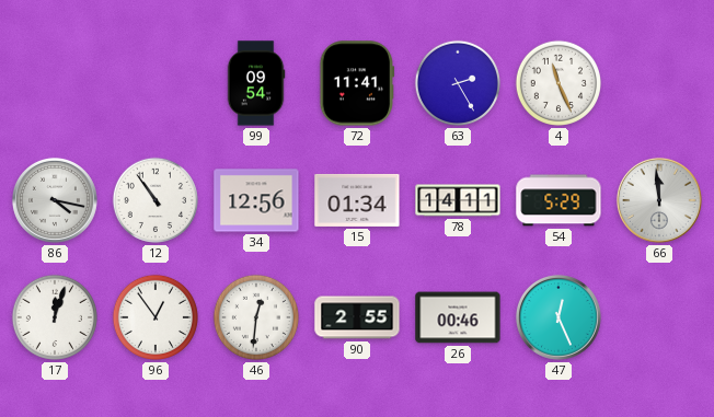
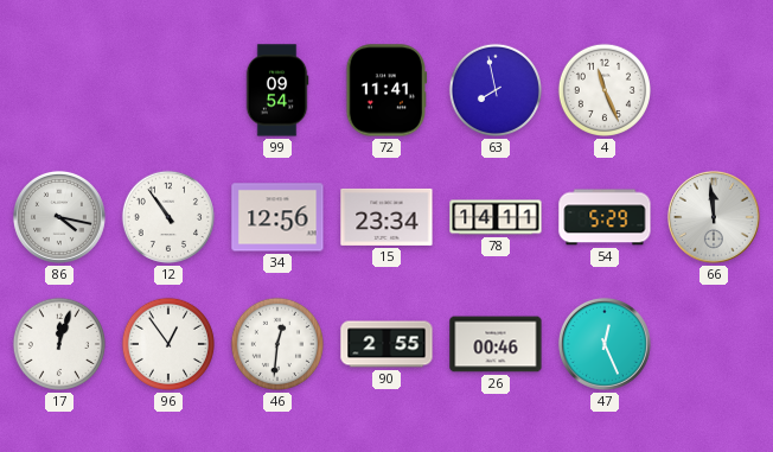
63: 2:25 -> 7:58 (496, 90)
15: 01:34 -> 23:34 (386, 217)
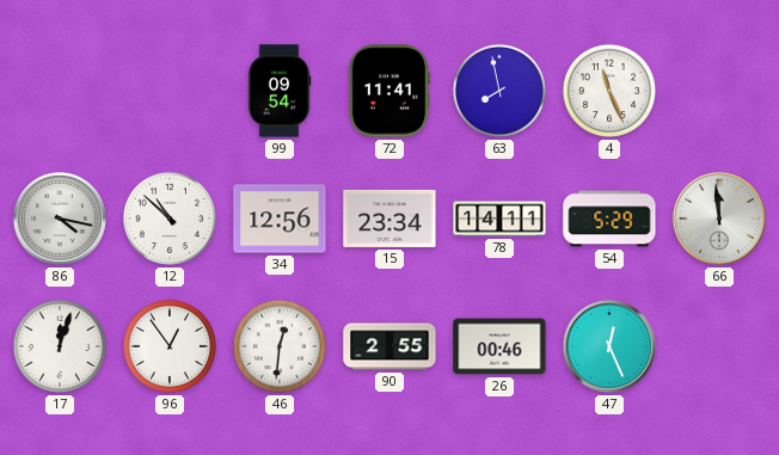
12: 10:54 -> 10:52 (170, 219)
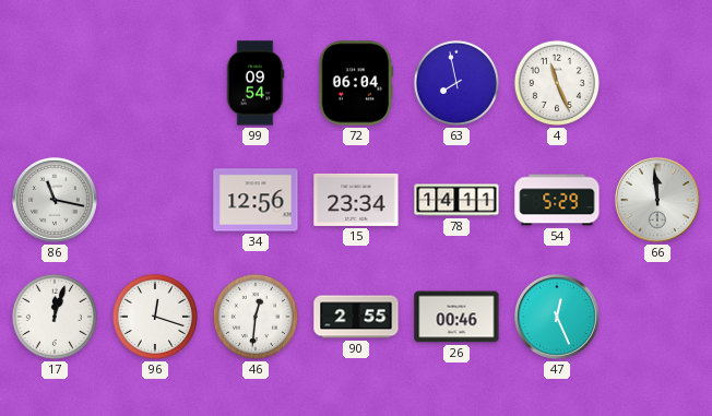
72: 11:41 -> 06:04 (356, 83)
86: 4:17 -> 11:17 (55, 200)
12: 10:52 -> none (170, 219)
96: 12:54 -> 12:18 (155, 317)
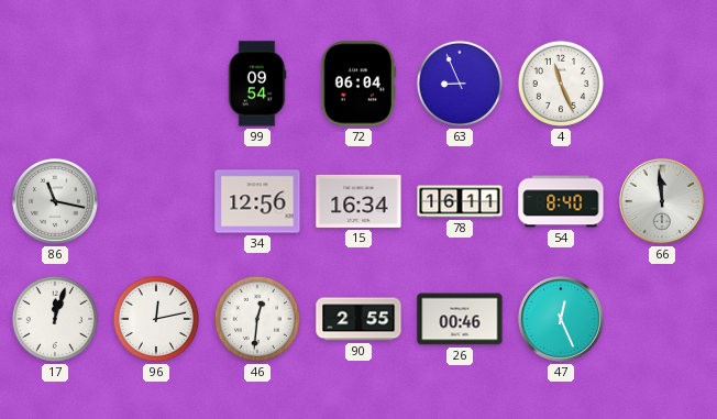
63: 7:58 -> 8:56 (460, 84)
15: 23:34 -> 16:34 (358, 201)
78: 14:11 -> 16:11 (460, 201)
54: 5:29 -> 8:40 (561, 201)
96: 12:18 -> 12:13 (156, 319)
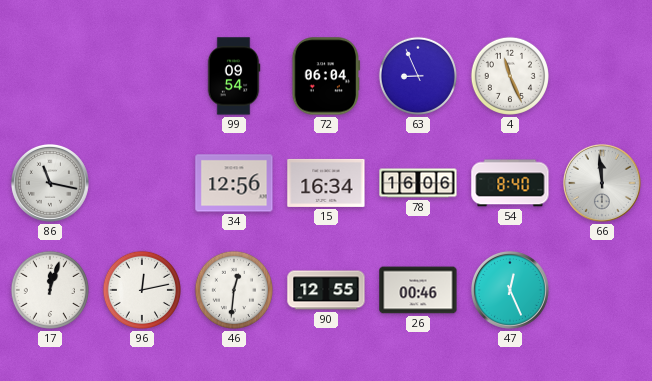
78: 16:11 -> 16:06 (418, 183)
90: 2:55 -> 12:55 (326, 290)
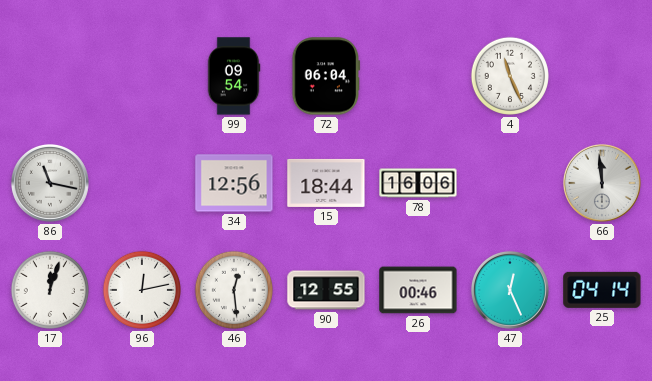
63: 8:56 -> none (418, 76)
15: 16:34 -> 18:44 (326, 183)
54: 8:40 -> none (510, 183)
46: 12:31 -> 12:29 (234, 290)
25: none -> 04:14 (602, 290)
